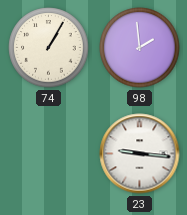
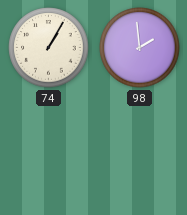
23: 9:16 -> none (140, 154)
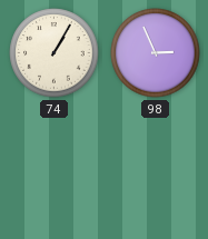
98: 1:59 -> 2:56 (156, 53)
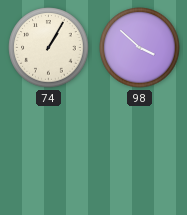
98: 2:56 -> 3:52 (140, 48)
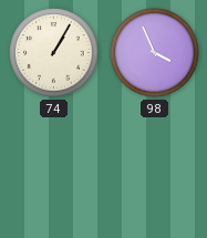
98: 3:52 -> 3:56 (155, 53)
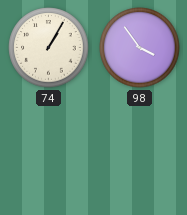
98: 3:56 -> 3:54 (140, 48)
